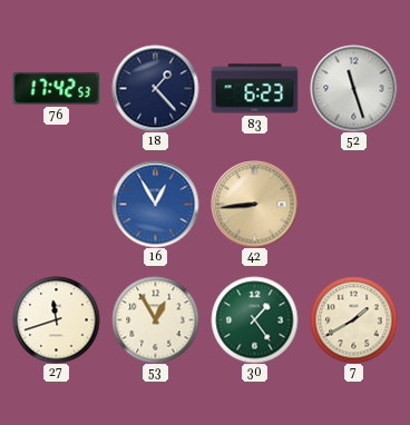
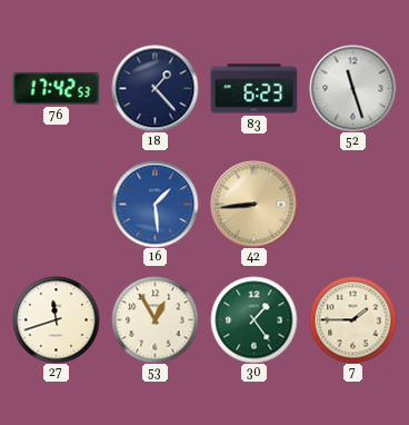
16: 12:55 -> 1:29 (154, 204)
7: 1:40 -> 1:45 (352, 319)
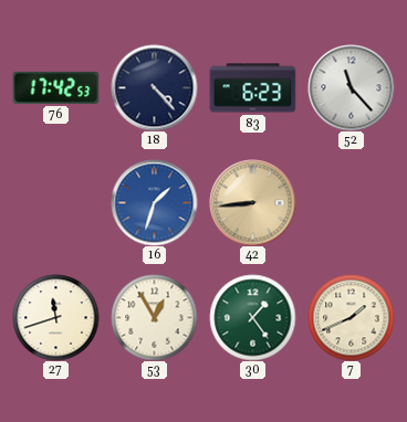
18: 1:23 -> 4:23 (154, 87)
52: 11:27 -> 11:23 (351, 87)
16: 1:29 -> 1:33 (154, 202)
7: 1:45 -> 1:41 (351, 317)
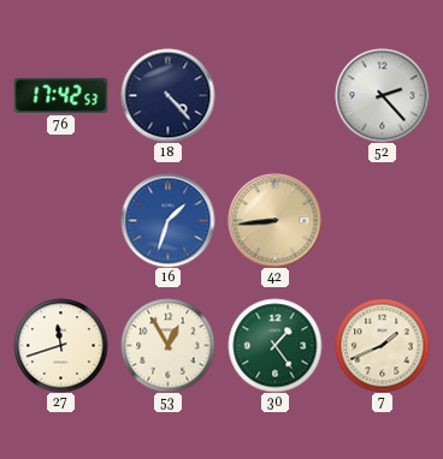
83: 6:23 -> none (252, 88)
52: 11:23 -> 2:23 (382, 95)
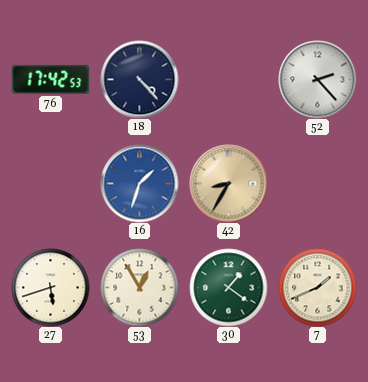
42: 8:44 -> 8:35 (228, 183)
27: 11:42 -> 5:42 (50, 287)
30: 1:24 -> 1:21 (228, 287)
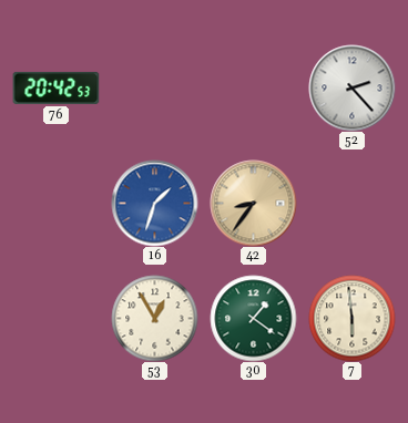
76: 17:42 -> 20:42 (55, 87)
18: 4:23 -> none (139, 79)
42: 8:35 -> 8:36 (253, 203)
27: 5:42 -> none (50, 287)
7: 1:41 -> 5:59 (351, 318)
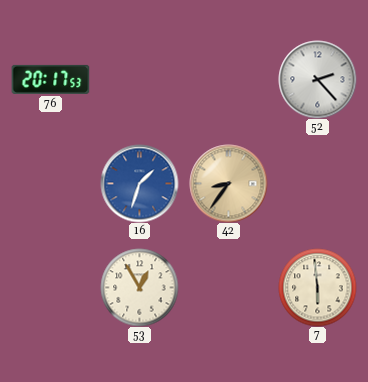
76: 20:42 -> 20:17 (50, 79)
30: 1:21 -> none (253, 318)
